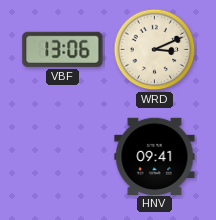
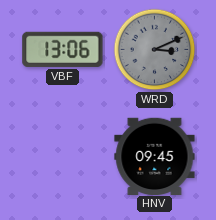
WRD dial: cream -> grey (155, 50)
HNV: 09:41 -> 09:45 (155, 156)
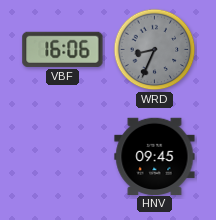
VBF: 13:06 -> 16:06 (63, 49)
WRD: 3:11 -> 8:34 (155, 50)
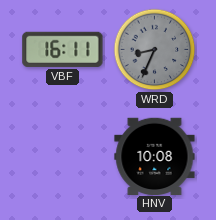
VBF: 16:06 -> 16:11 (63, 49)
HNV: 09:45 -> 10:08 (155, 156)
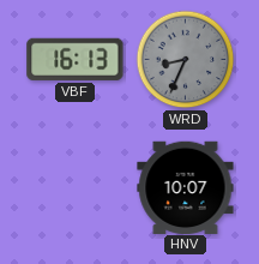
VBF: 16:11 -> 16:13 (76, 59)
HNV: 10:08 -> 10:07 (186, 187)
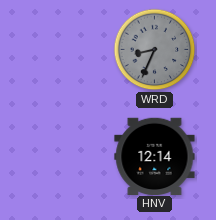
VBF: 16:13 -> none (76, 59)
HNV: 10:07 -> 12:14 (155, 156)
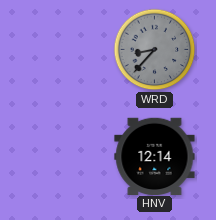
WRD: 8:34 -> 8:37 (155, 50)
